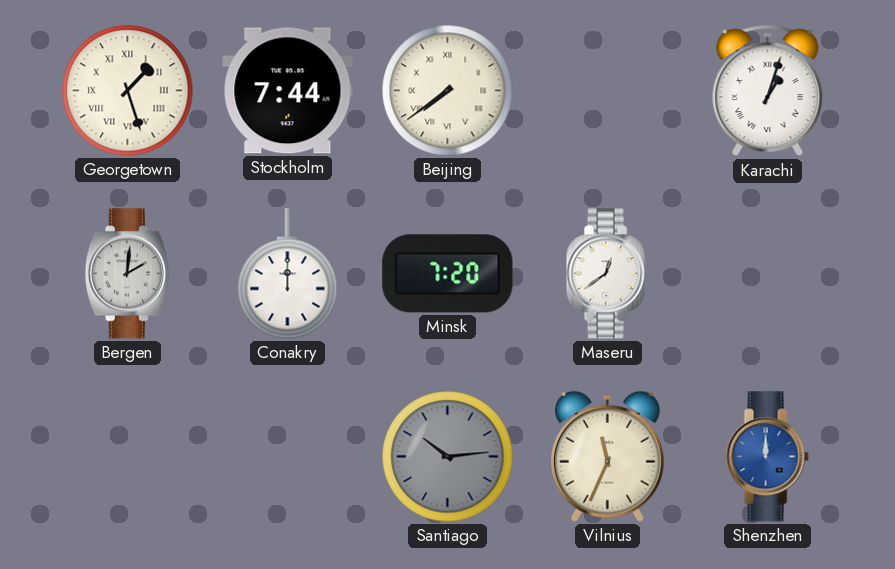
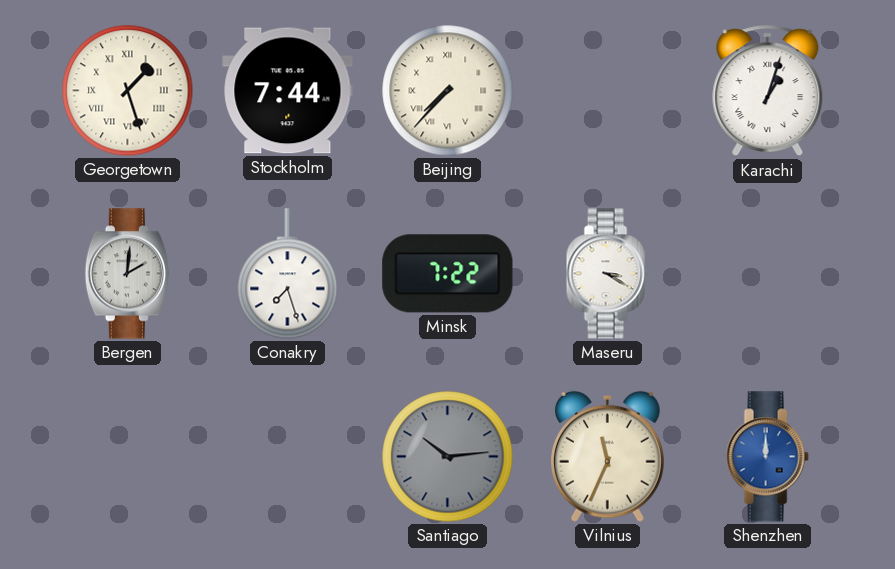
Beijing: 7:39 -> 7:37 (448, 91)
Conakry: 12:00 -> 7:27 (288, 274)
Minsk: 7:20 -> 7:22 (448, 274)
Maseru: 12:39 -> 3:20 (607, 274)
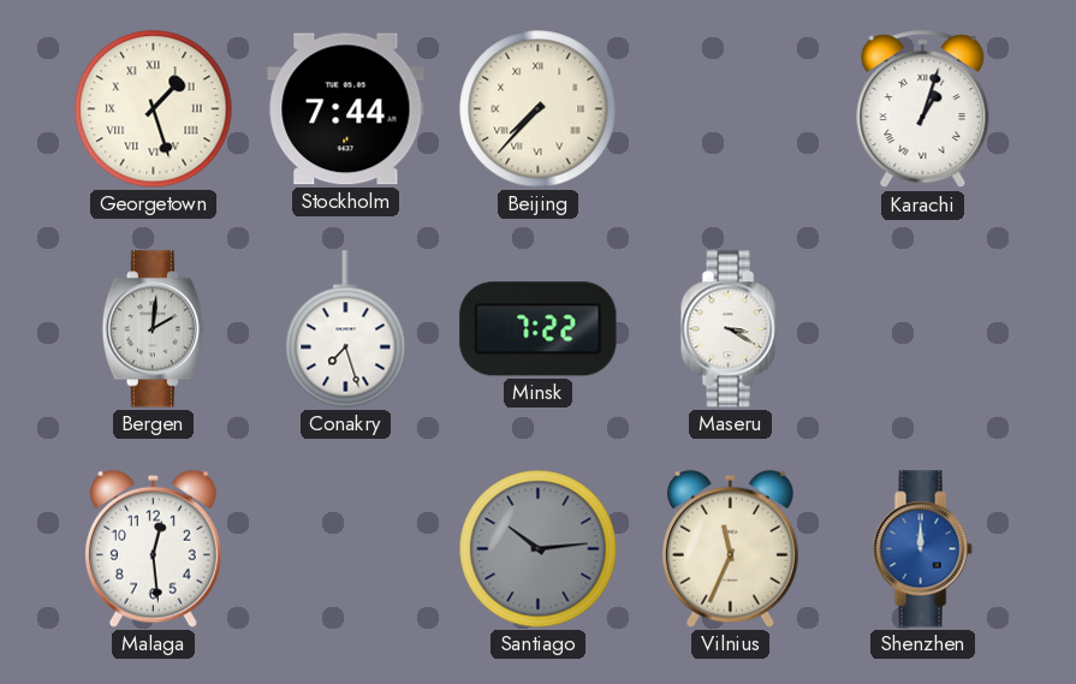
Malaga: none -> 12:29 (153, 548)
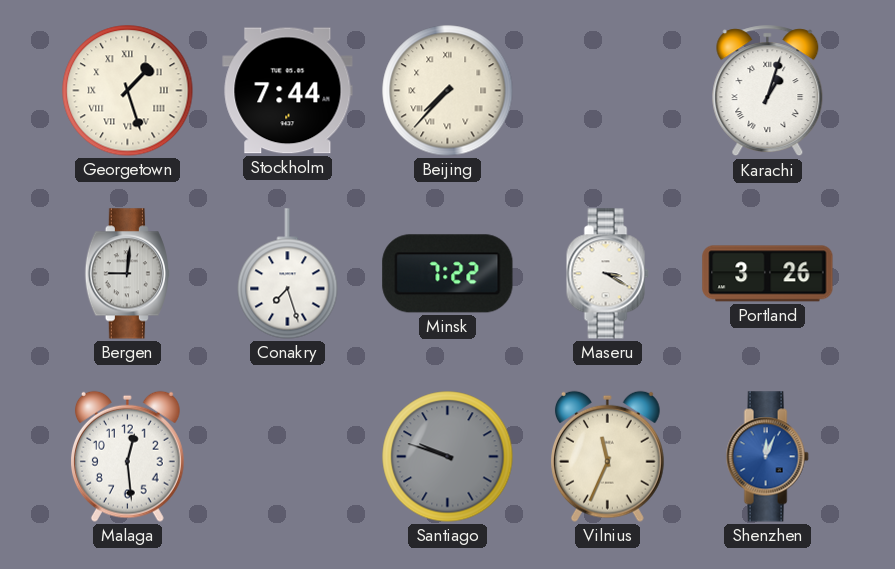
Bergen: 2:01 -> 9:01 (127, 274)
Portland: none -> 3:26 (768, 274)
Santiago: 10:14 -> 9:48 (448, 457)
Shenzhen: 12:00 -> 12:04 (767, 457)
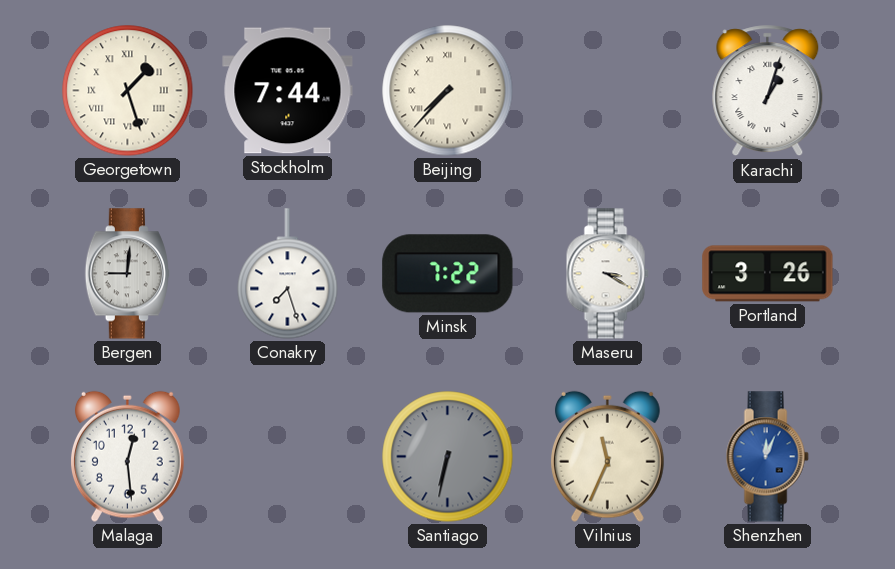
Santiago: 9:48 -> 6:32 (448, 457)
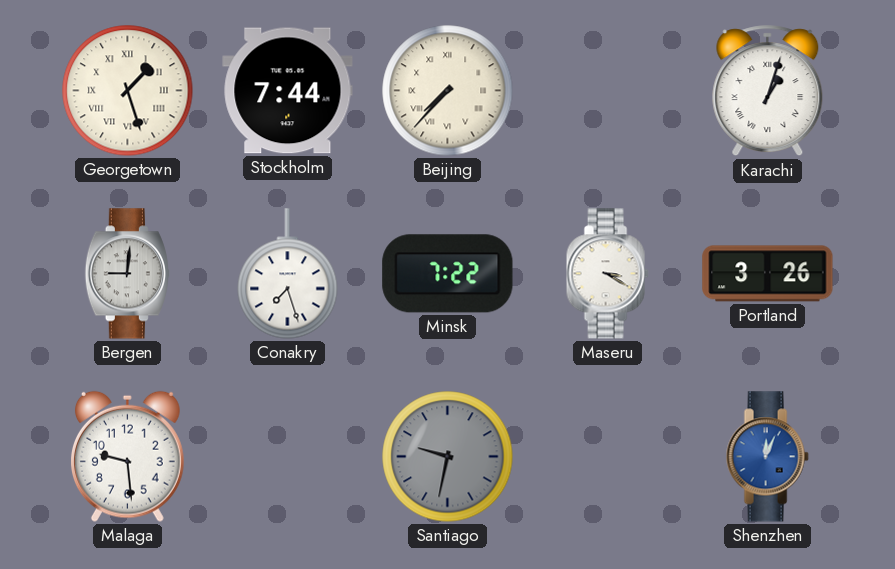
Malaga: 12:29 -> 9:29 (127, 456)
Santiago: 6:32 -> 9:32 (448, 457)
Vilnius: 11:34 -> none (607, 456)
